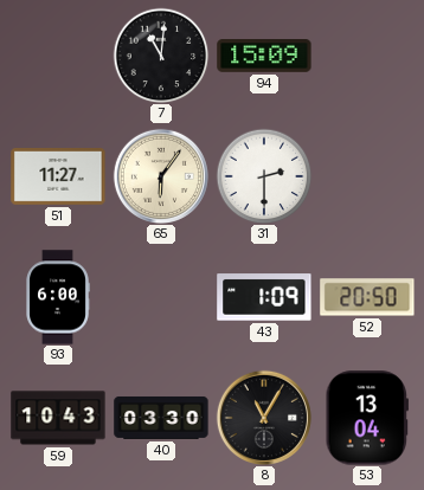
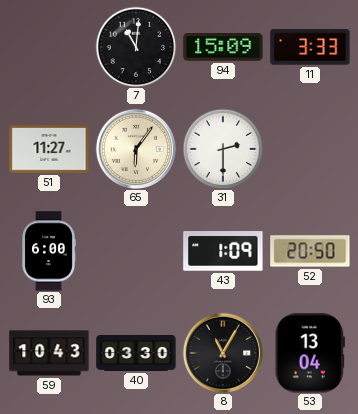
11: none -> 3:33 (310, 47)
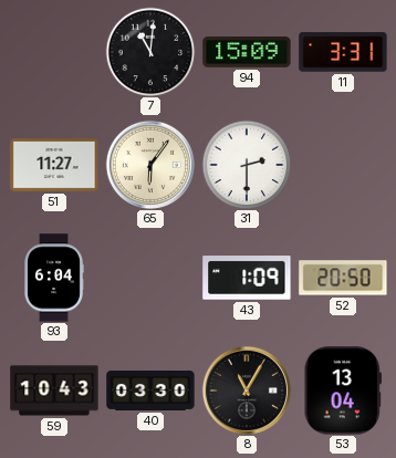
11: 3:33 -> 3:31 (343, 52)
93: 6:00 -> 6:04 (54, 278)
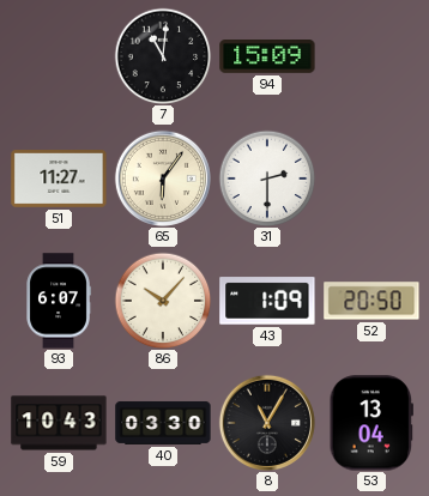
11: 3:31 -> none (343, 52)
93: 6:04 -> 6:07 (59, 301)
86: none -> 10:07 (163, 301)
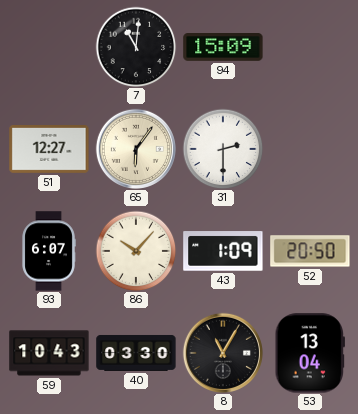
51: 11:27 -> 12:27 (49, 150)
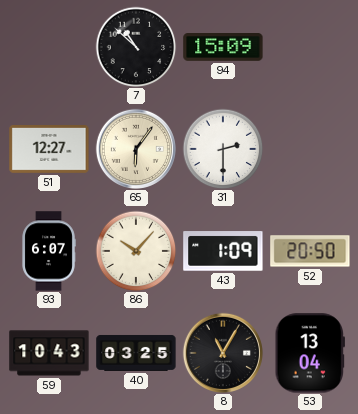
7: 11:01 -> 10:52 (136, 47)
40: 03:30 -> 03:25 (136, 353)
